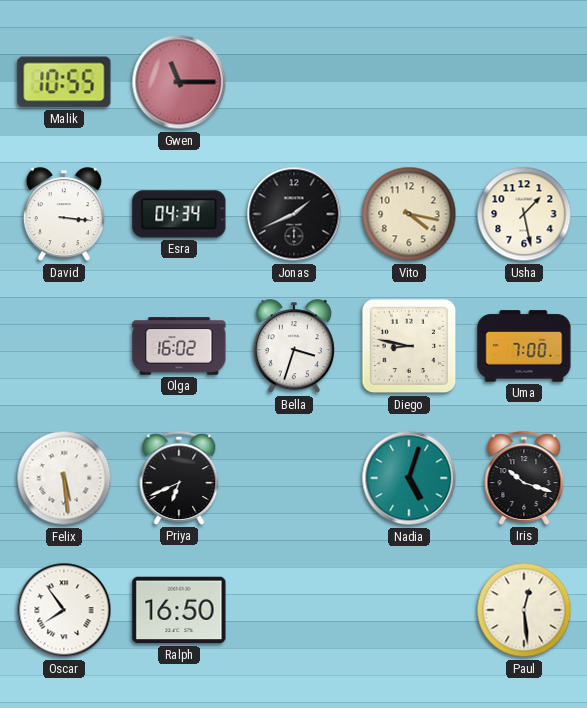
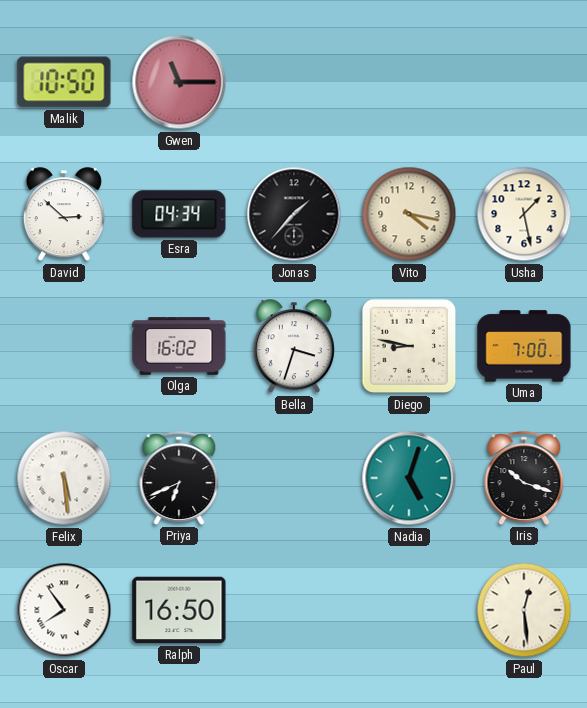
Malik: 10:55 -> 10:50 (64, 82)
David: 3:16 -> 2:52 (64, 215)
Jonas: 1:41 -> 1:37 (294, 214)
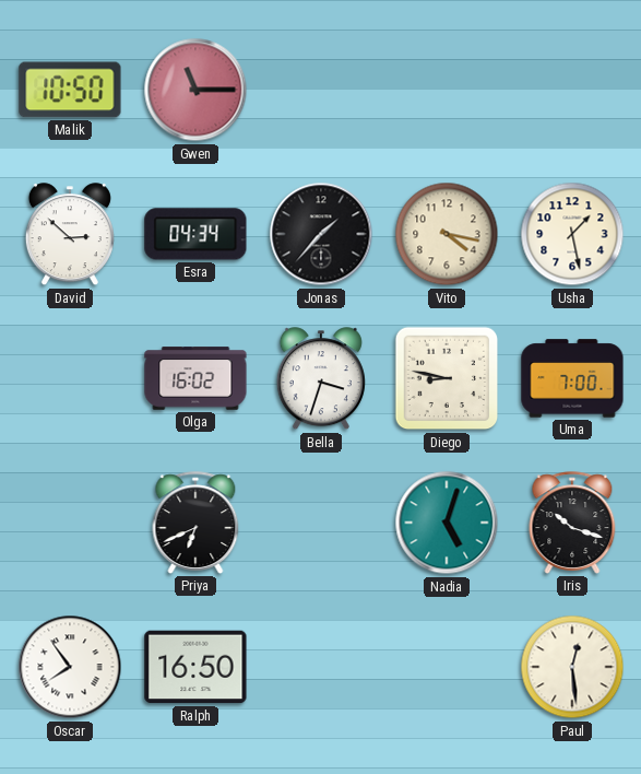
Felix: 5:29 -> none (64, 478)
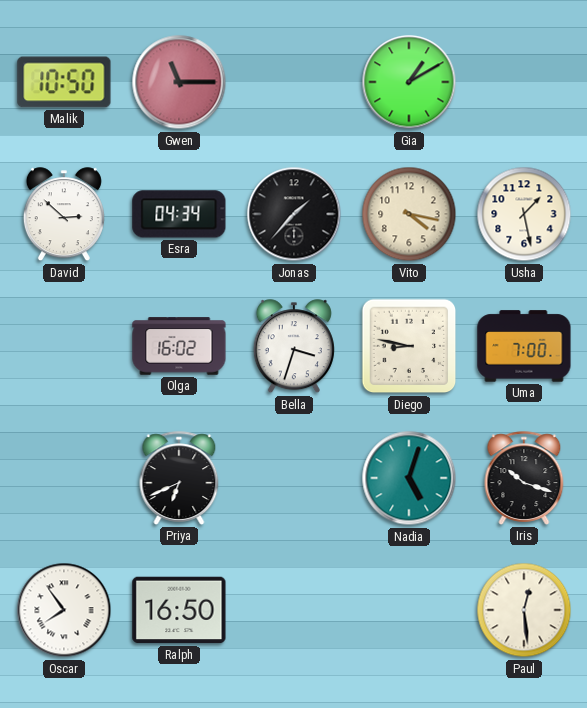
Gia: none -> 1:10 (409, 82)
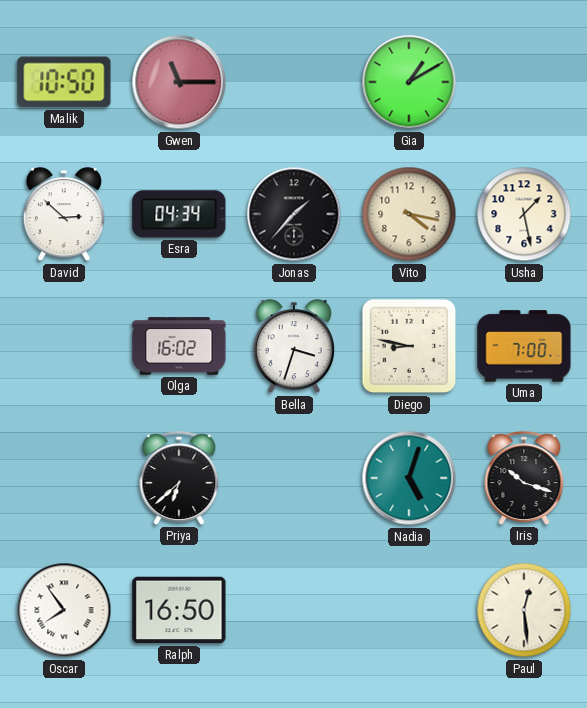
Priya: 6:41 -> 6:38 (179, 478)
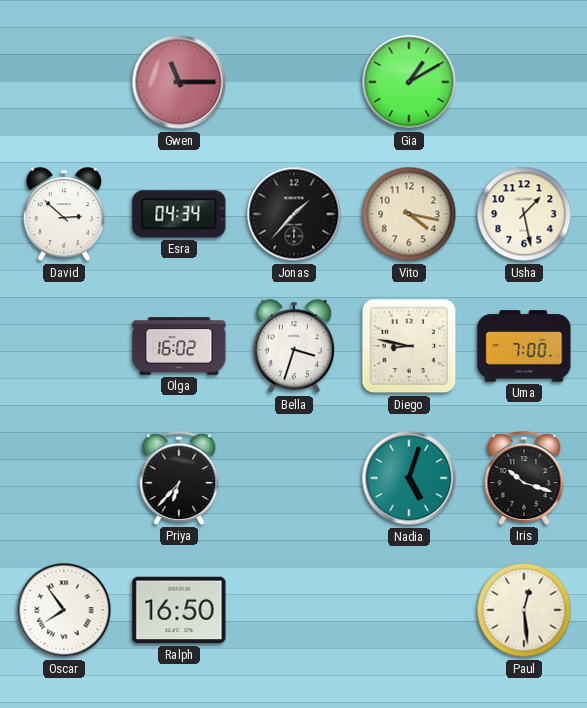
Malik: 10:50 -> none (64, 82)
Priya: 6:38 -> 6:37 (179, 478)
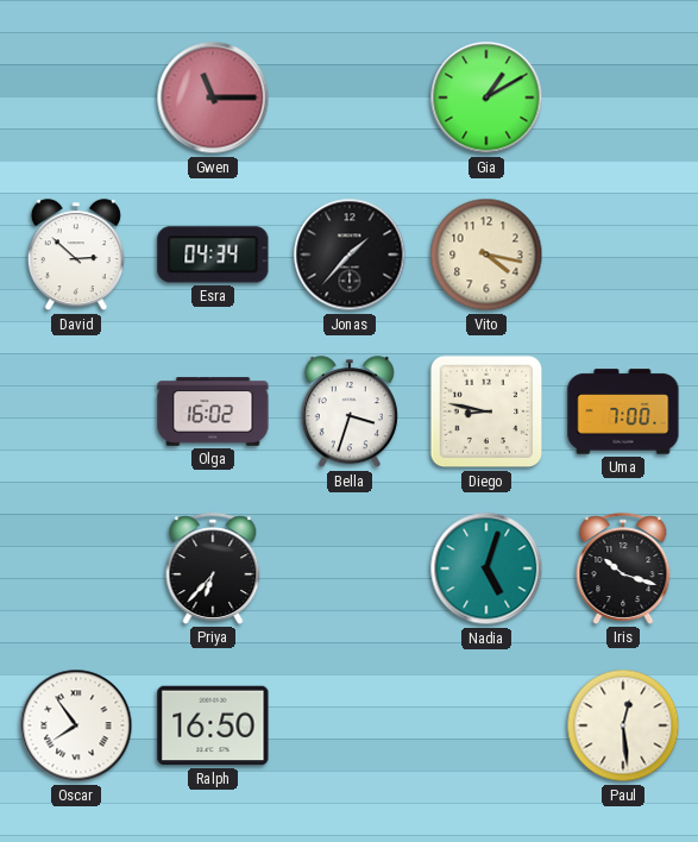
Usha: 1:28 -> none (524, 214)
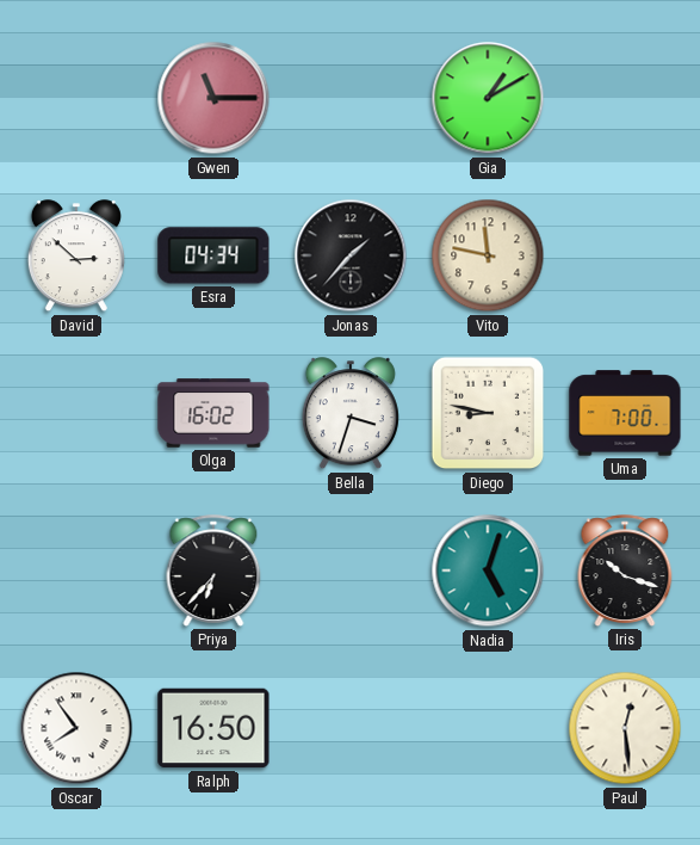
Vito: 4:17 -> 11:47 (488, 255)
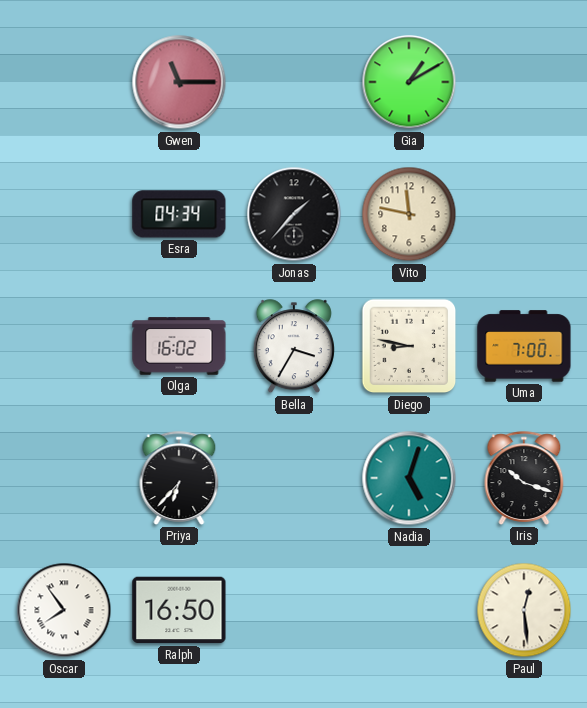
David: 2:52 -> none (76, 257)
Bella: 3:33 -> 3:35 (294, 347)
